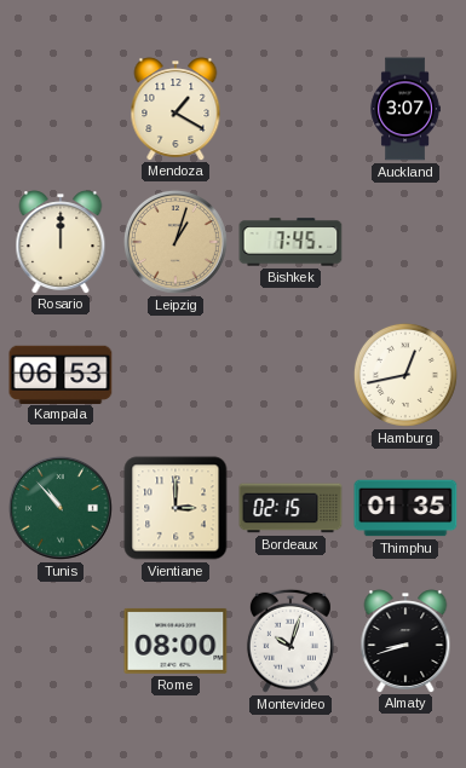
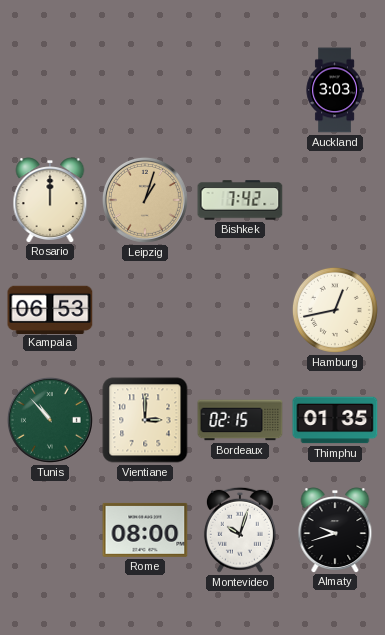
Mendoza: 1:20 -> none (176, 109)
Auckland: 3:07 -> 3:03 (335, 90)
Bishkek: 7:45 -> 7:42 (240, 200)
Almaty: 8:42 -> 9:42 (335, 530)
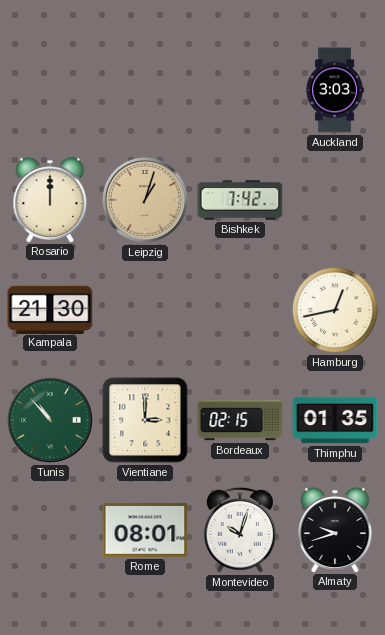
Kampala: 06:53 -> 21:30 (50, 309)
Rome: 08:00 -> 08:01 (145, 530)
